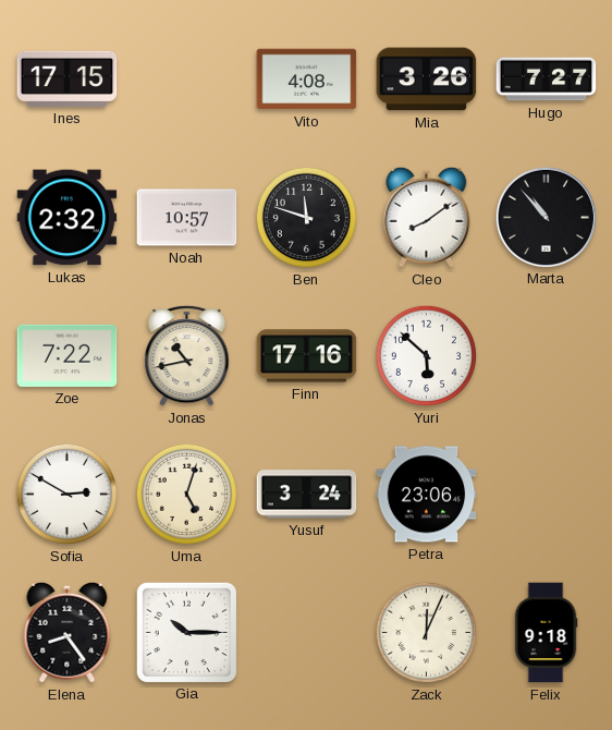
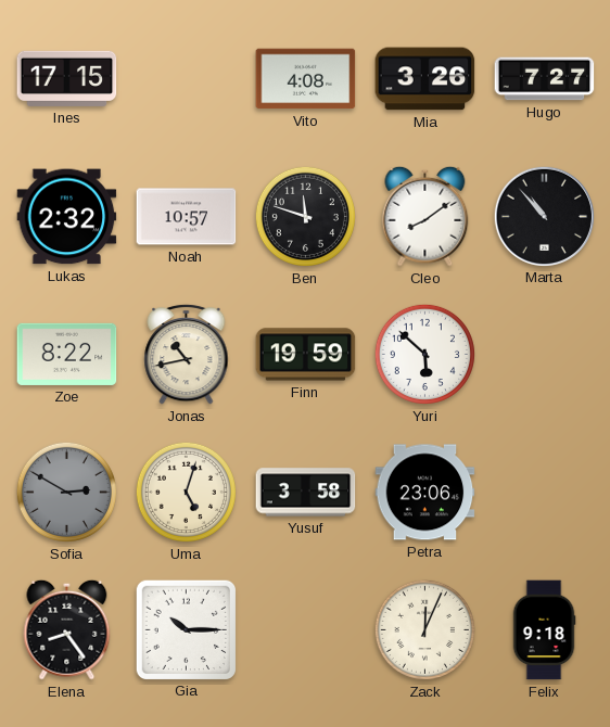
Zoe: 7:22 -> 8:22 (67, 354)
Finn: 17:16 -> 19:59 (306, 355)
Sofia dial: white -> grey (66, 492)
Yusuf: 3:24 -> 3:58 (306, 493)
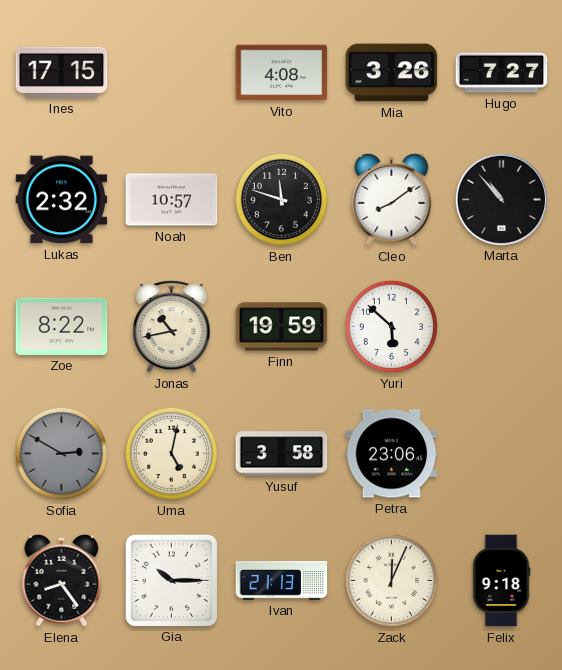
Uma: 5:03 -> 5:02 (171, 453)
Ivan: none -> 21:13 (282, 581)
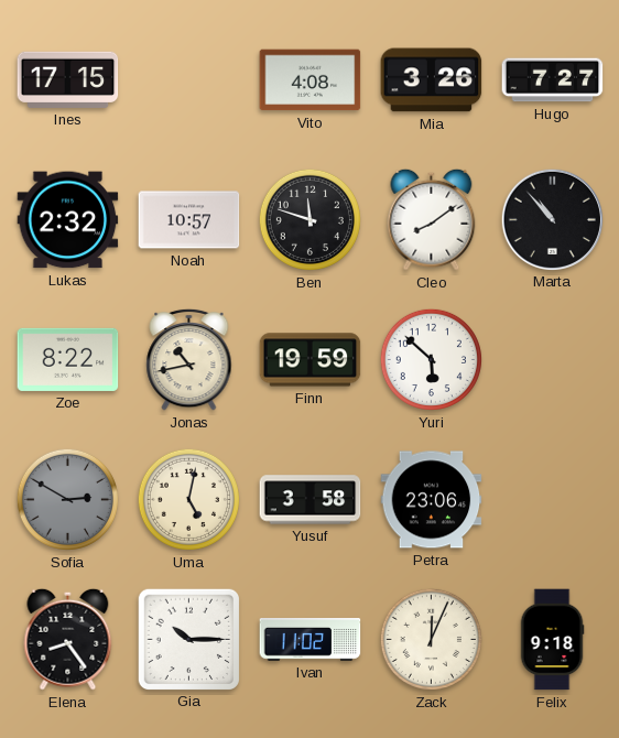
Ivan: 21:13 -> 11:02 (311, 640)
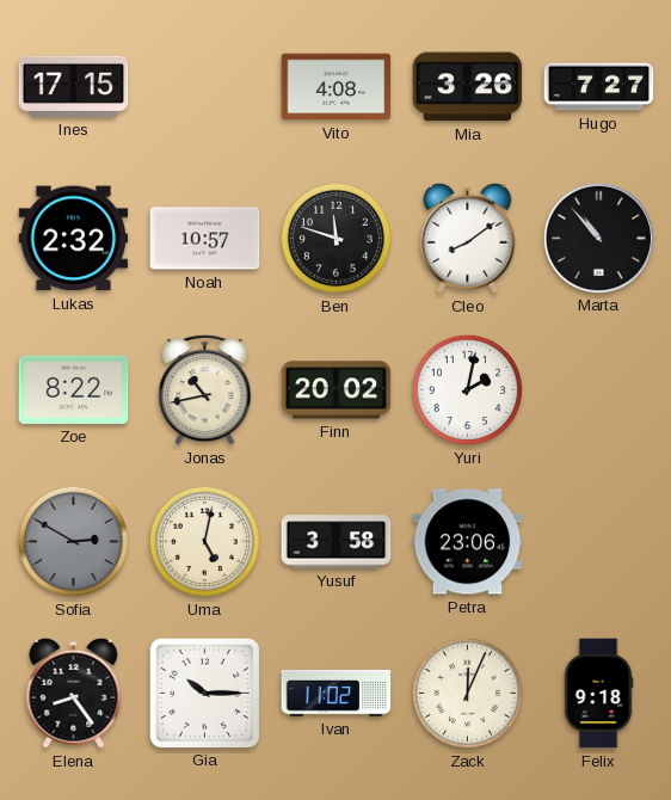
Finn: 19:59 -> 20:02 (337, 390)
Yuri: 5:52 -> 2:02 (467, 389)
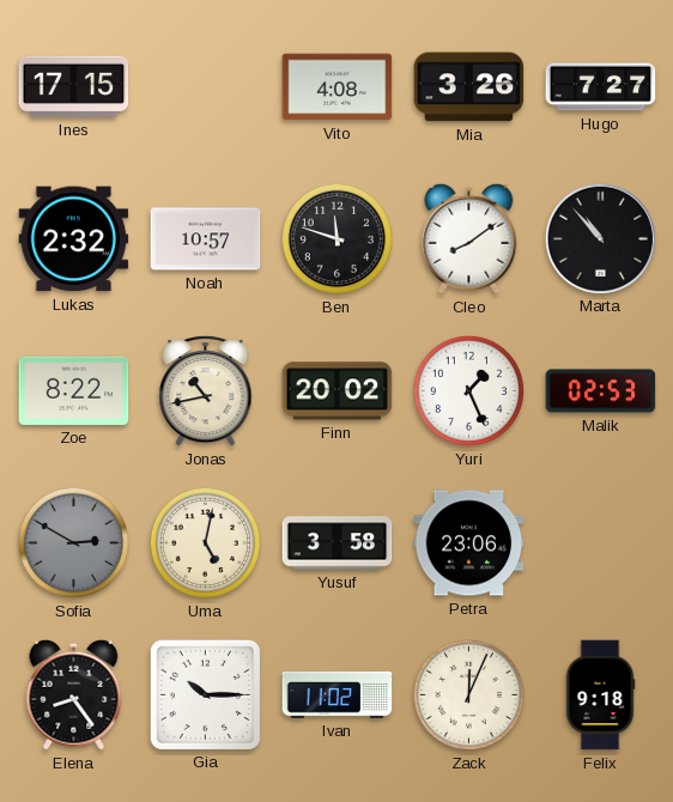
Yuri: 2:02 -> 1:26 (468, 390)
Malik: none -> 02:53 (601, 391)
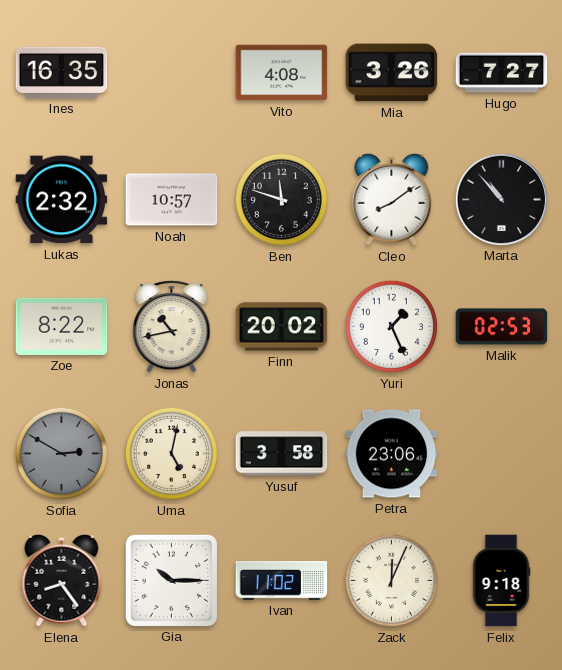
Ines: 17:15 -> 16:35 (62, 72)
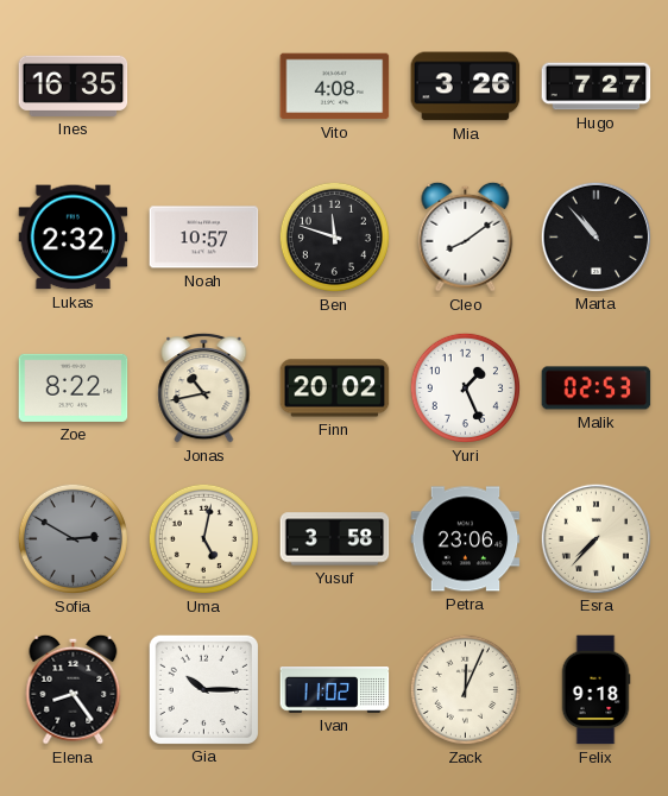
Esra: none -> 7:37 (595, 538)
